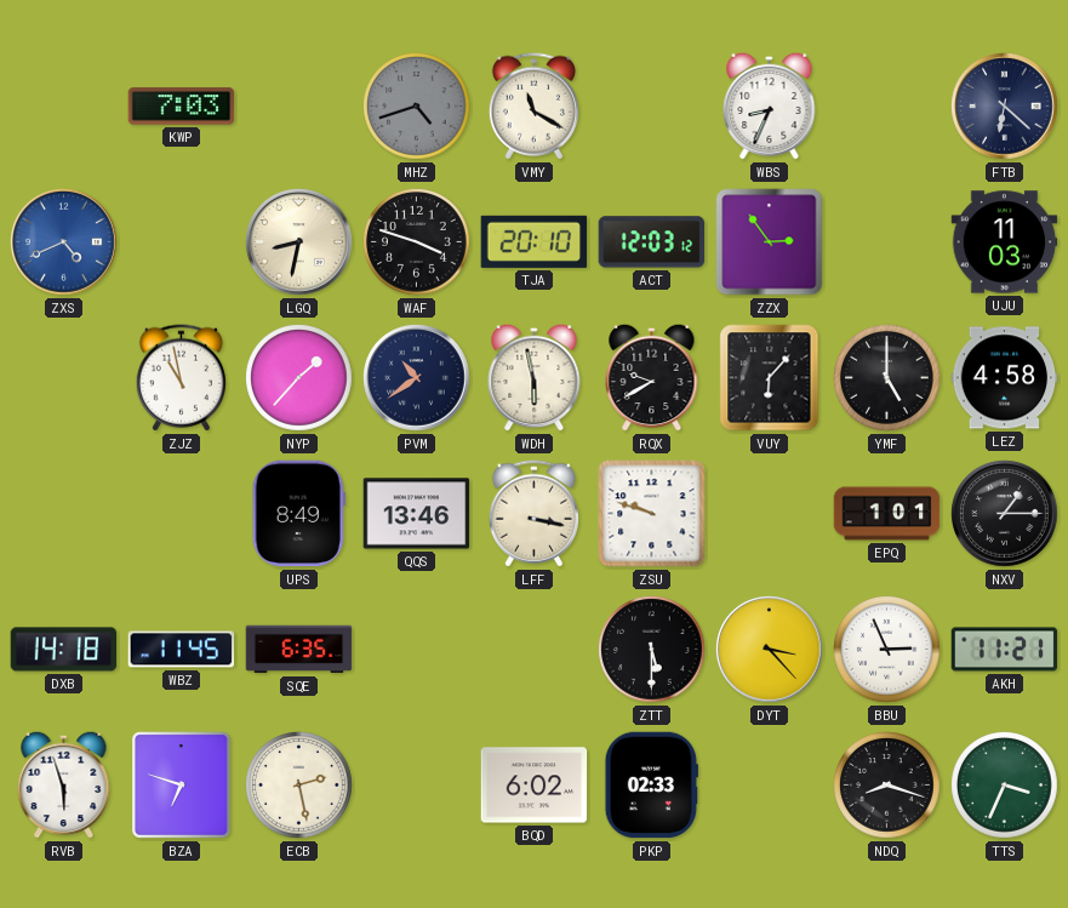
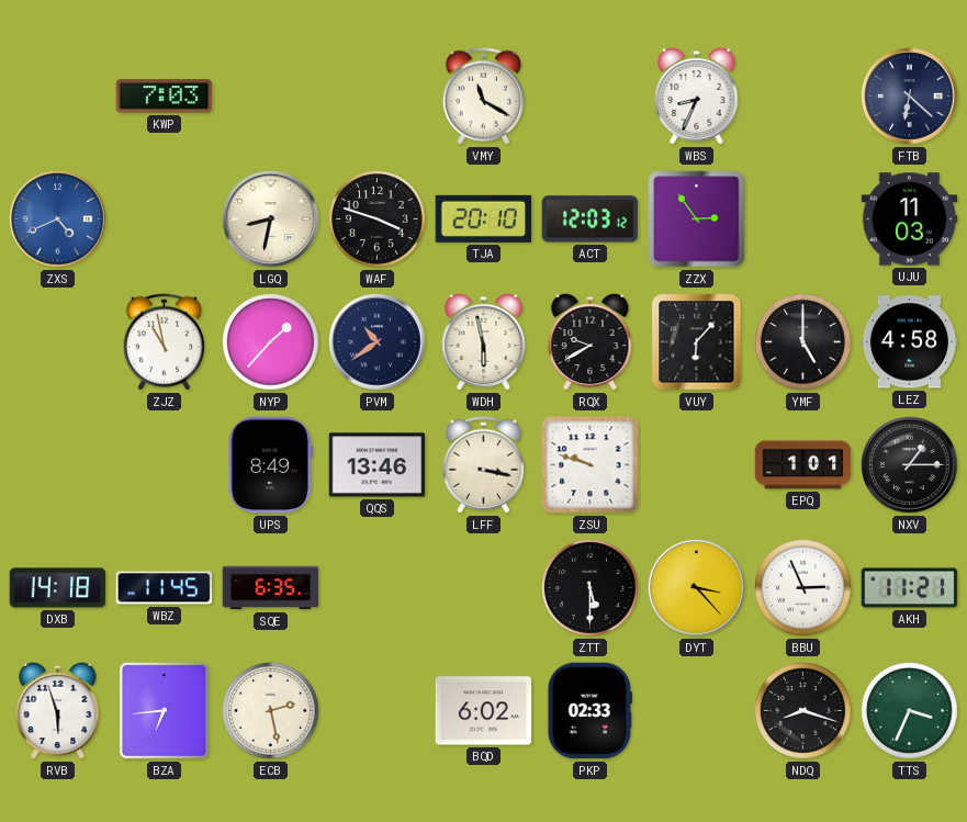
MHZ: 4:42 -> none (417, 107)
BZA: 6:48 -> 6:44 (165, 711)
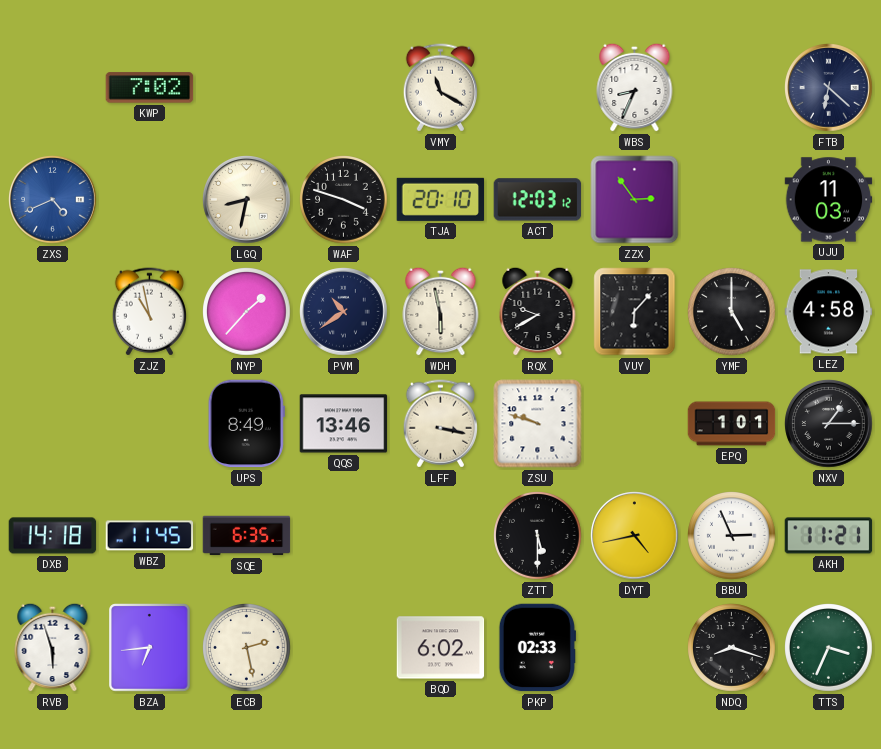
KWP: 7:03 -> 7:02 (150, 88)
DYT: 3:23 -> 4:43 (635, 536)
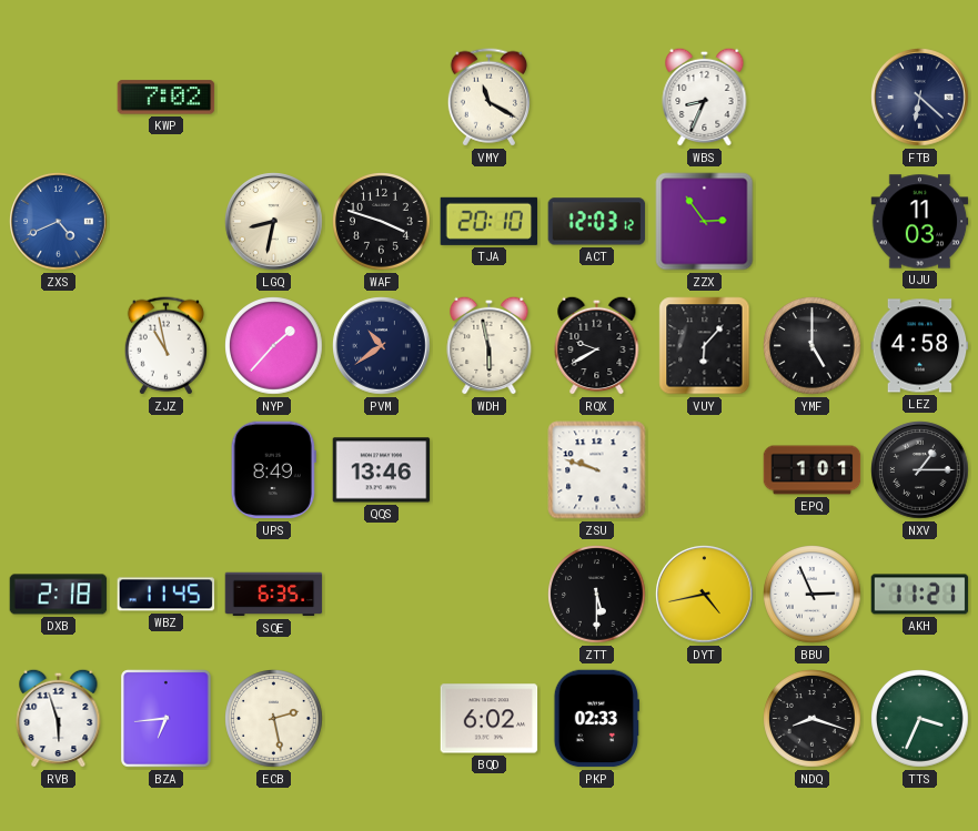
LFF: 3:17 -> none (440, 424)
DXB: 14:18 -> 2:18 (59, 595)
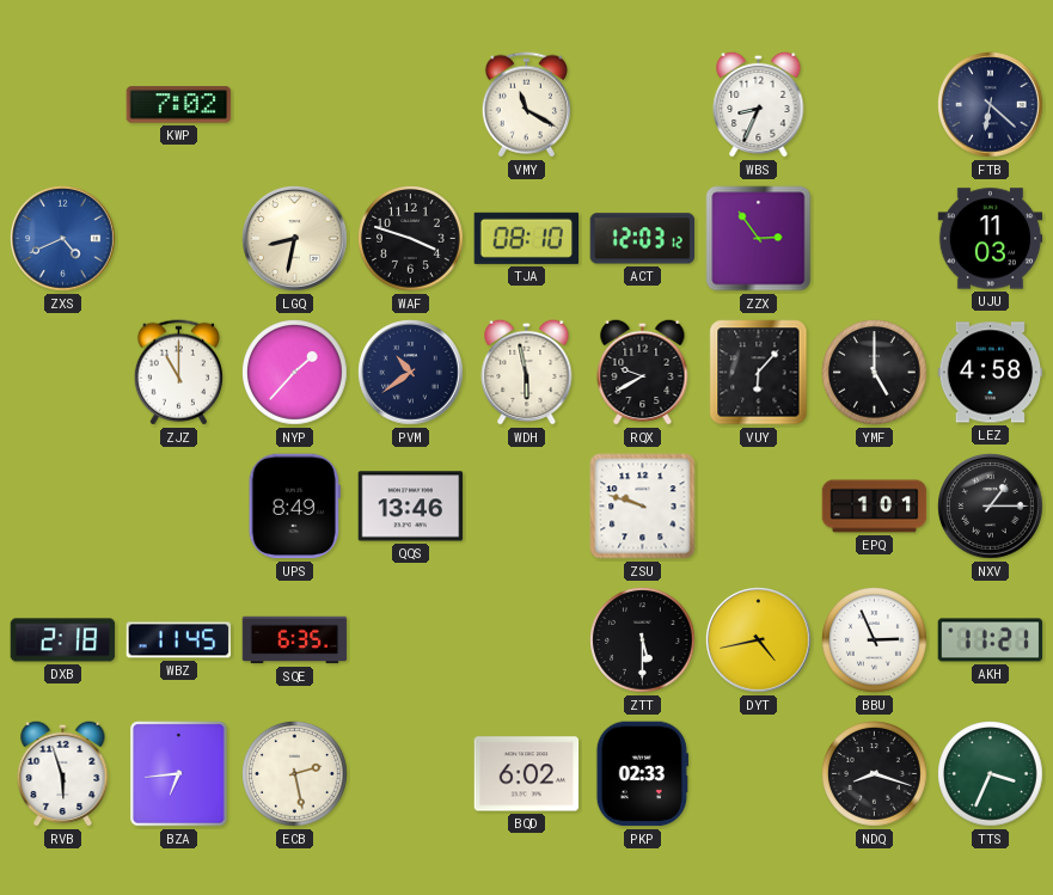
TJA: 20:10 -> 08:10 (527, 238)
ZJZ: 10:58 -> 11:00 (178, 373)
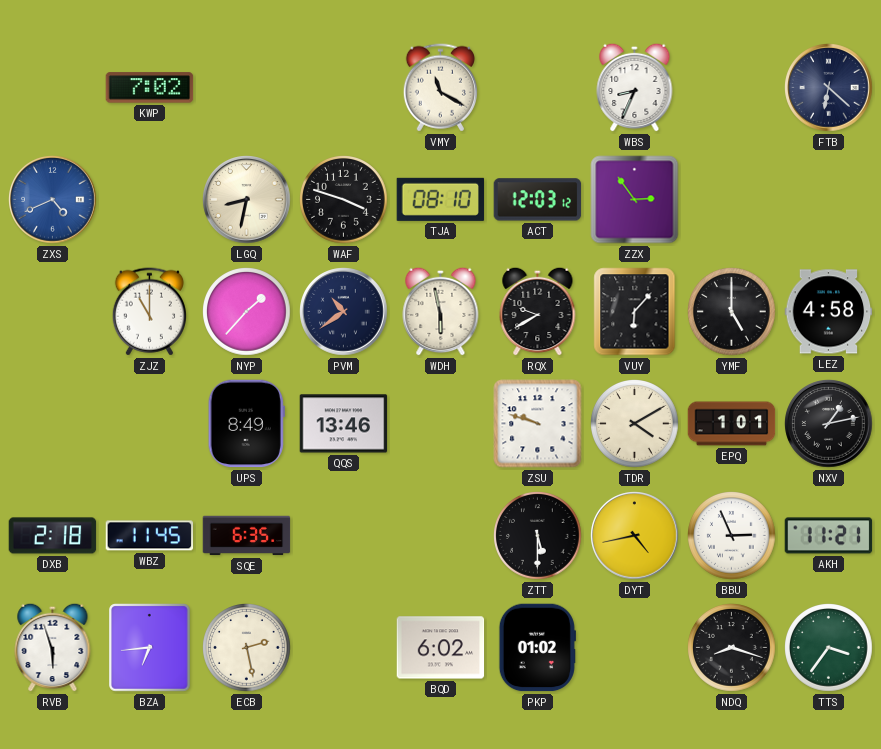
UJU: 11:03 -> none (991, 239)
TDR: none -> 4:10 (635, 424)
NXV: 1:15 -> 1:13 (829, 424)
PKP: 02:33 -> 01:02 (537, 648)
TTS: 3:34 -> 3:36 (829, 648)
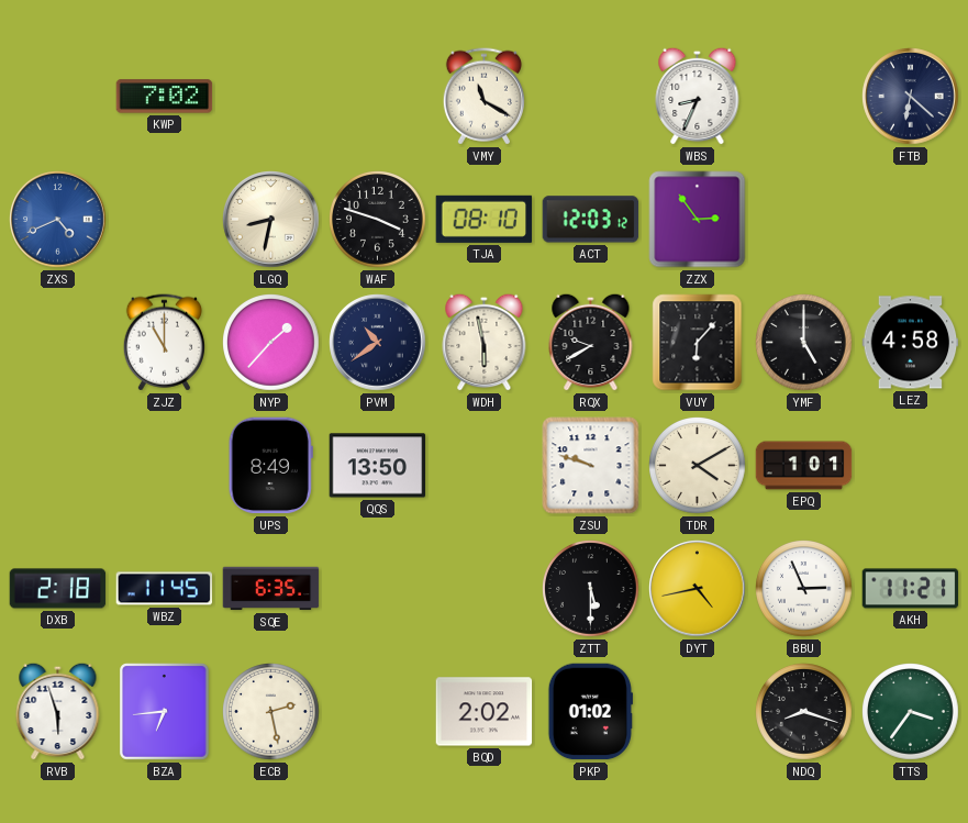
QQS: 13:46 -> 13:50 (378, 466)
NXV: 1:13 -> none (829, 424)
BQD: 6:02 -> 2:02 (485, 712)
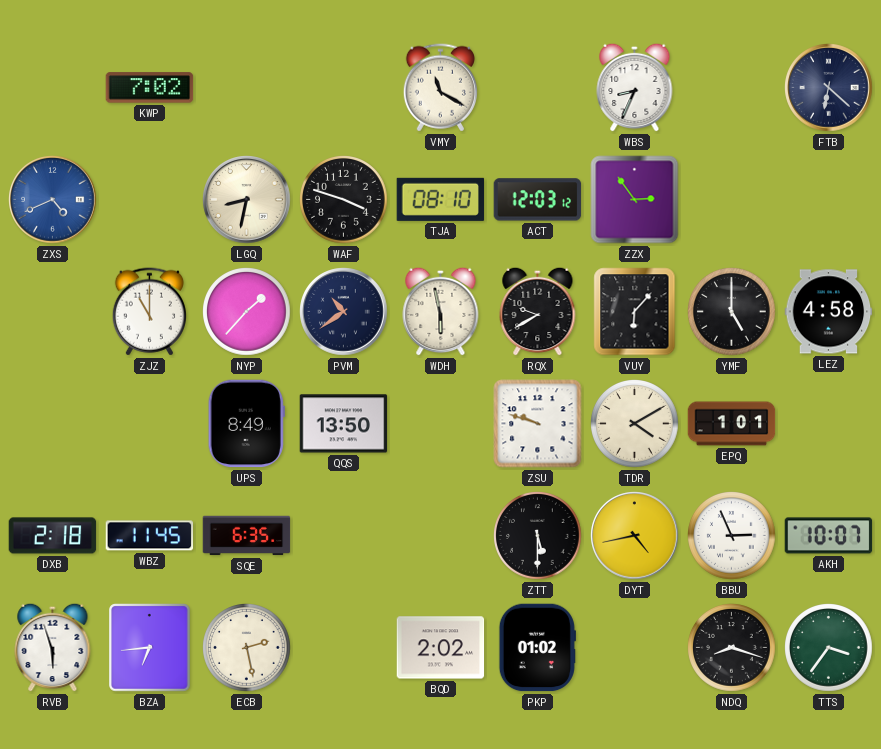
AKH: 11:21 -> 10:07 (829, 536)
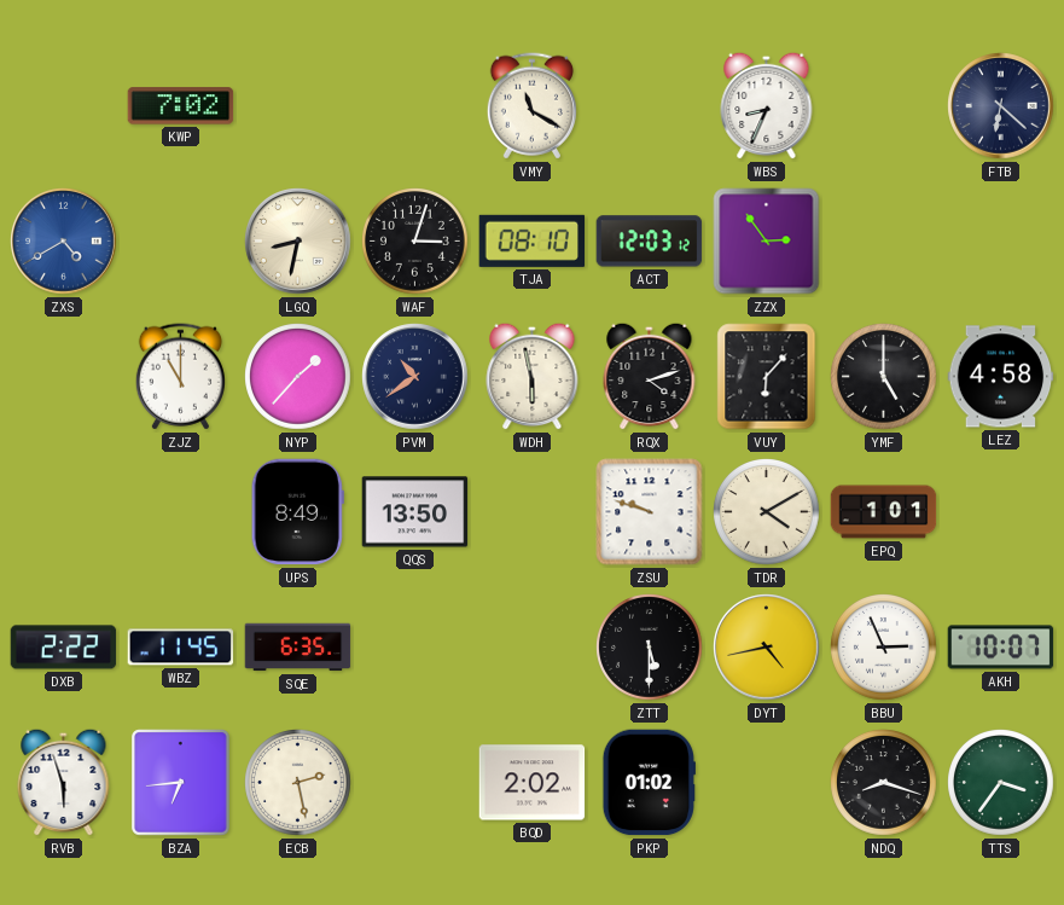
ZXS: 4:41 -> 4:40 (64, 242)
WAF: 3:48 -> 3:03 (415, 242)
RQX: 9:40 -> 4:12 (650, 376)
DXB: 2:18 -> 2:22 (64, 648)
